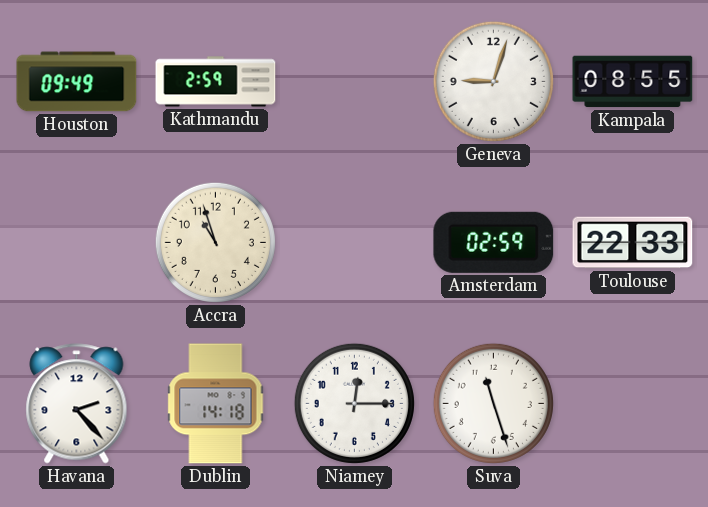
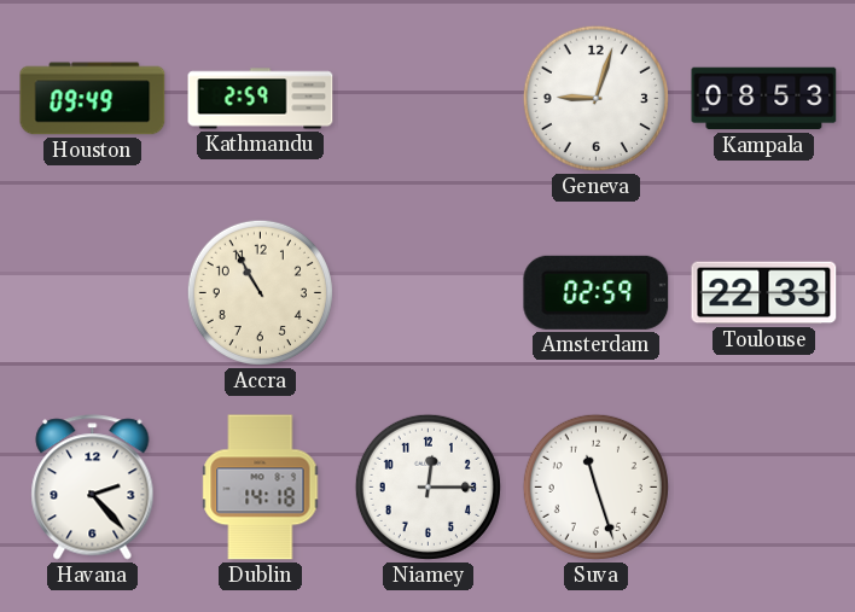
Kampala: 08:55 -> 08:53 (764, 99)
Accra: 10:57 -> 10:55 (260, 292)
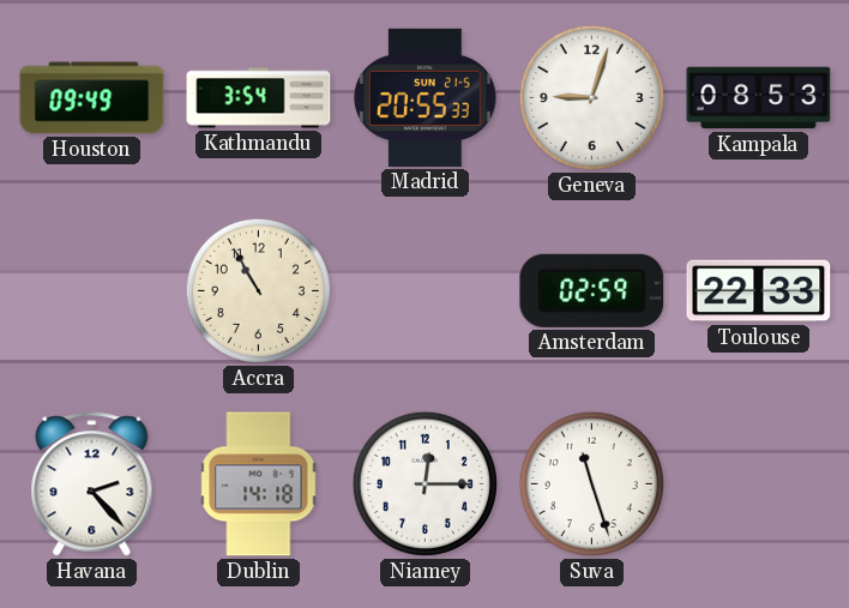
Kathmandu: 2:59 -> 3:54 (259, 98)
Madrid: none -> 20:55 (424, 97)
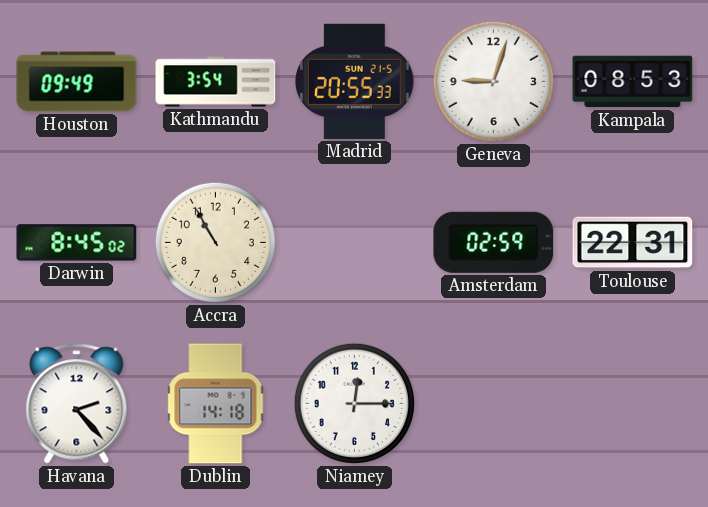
Darwin: none -> 8:45 (77, 243)
Toulouse: 22:33 -> 22:31 (633, 243)
Suva: 11:27 -> none (591, 483)
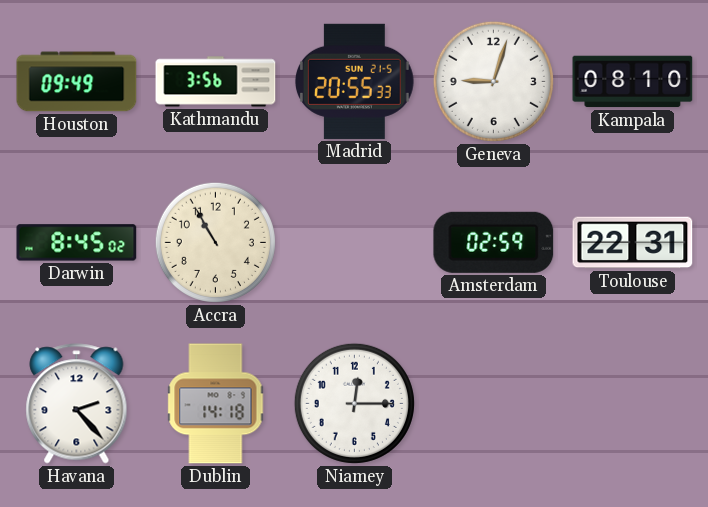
Kathmandu: 3:54 -> 3:56 (216, 82)
Kampala: 08:53 -> 08:10 (633, 82)
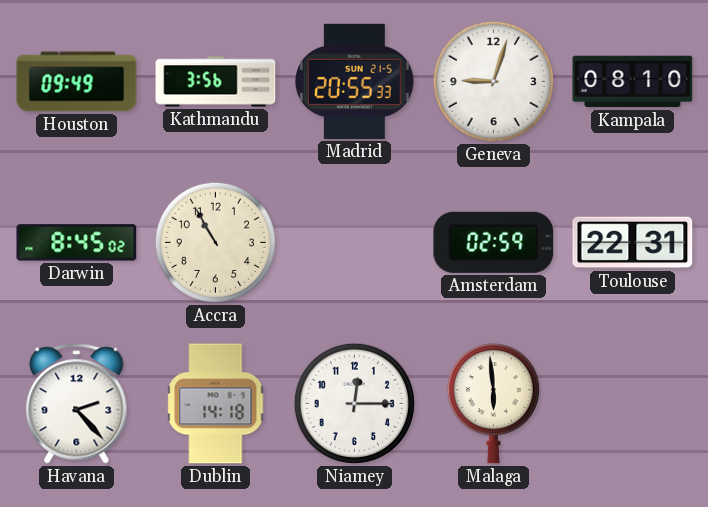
Malaga: none -> 5:59 (493, 404)
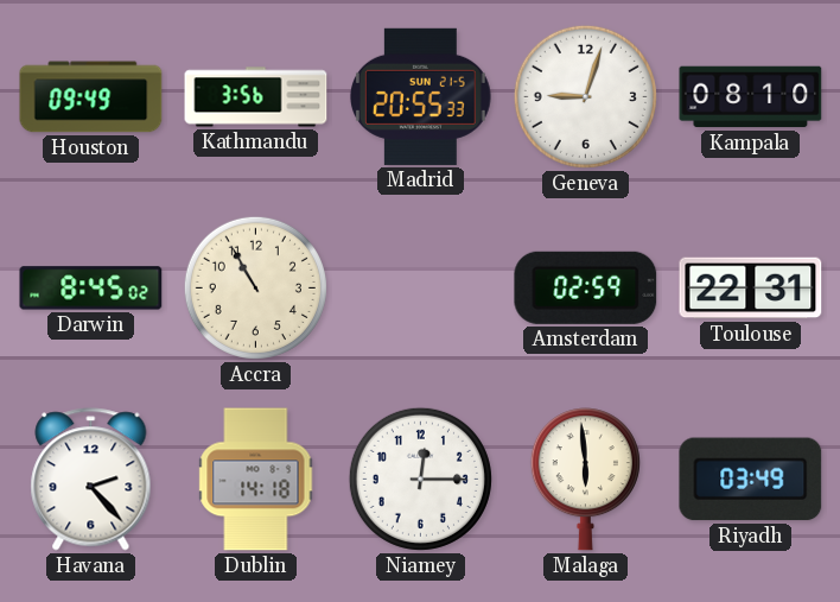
Riyadh: none -> 03:49 (751, 480)
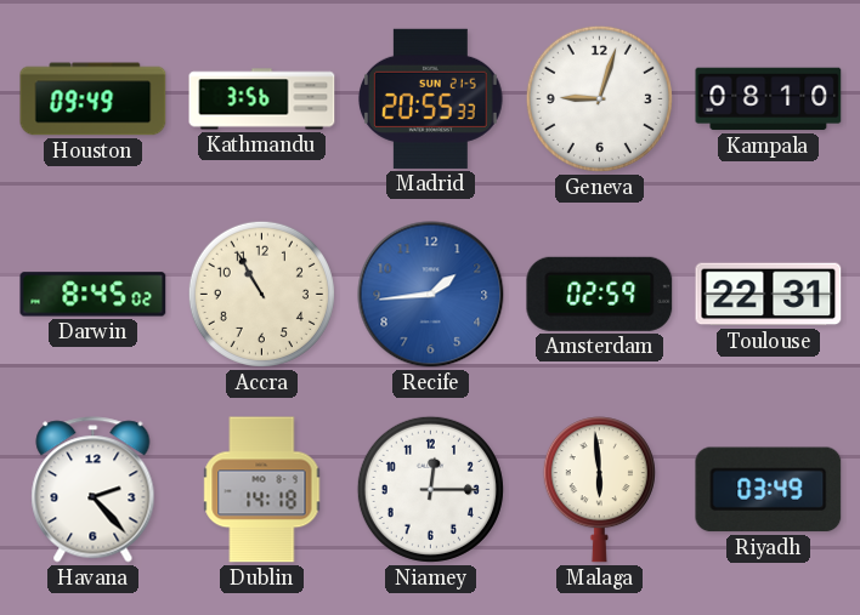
Recife: none -> 1:44 (431, 295)
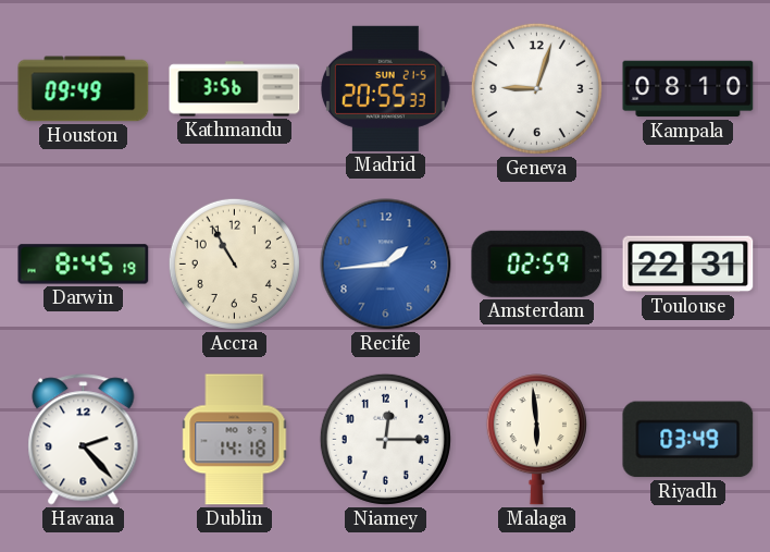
Darwin: 8:45:02 -> 8:45:19 (84, 265)
